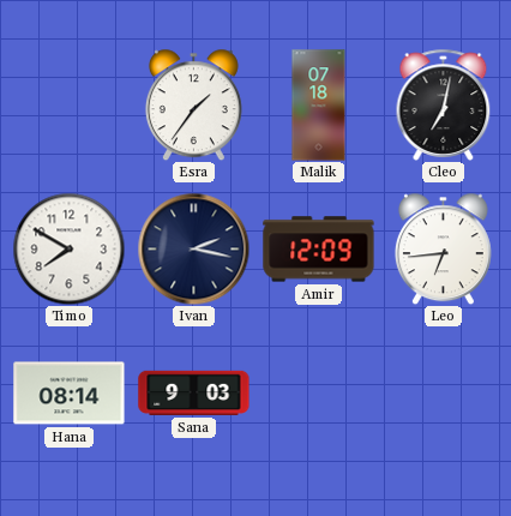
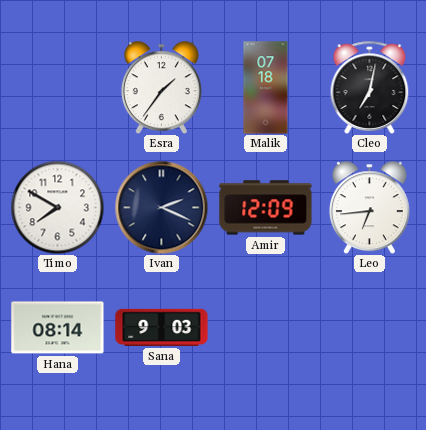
Ivan: 2:17 -> 2:19 (161, 207)
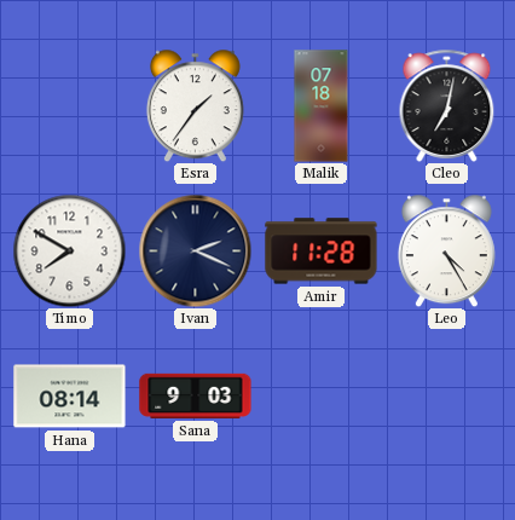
Amir: 12:09 -> 11:28 (322, 252)
Leo: 6:44 -> 4:25 (446, 250)
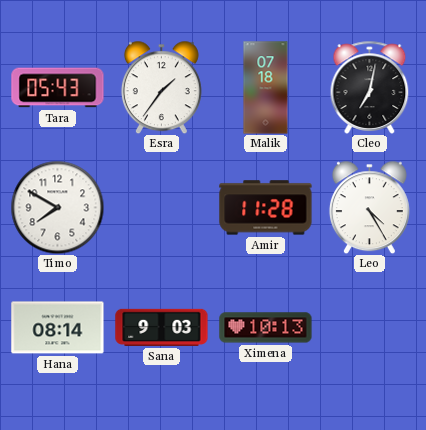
Tara: none -> 05:43 (58, 88)
Ivan: 2:19 -> none (195, 250)
Ximena: none -> 10:13 (266, 328)
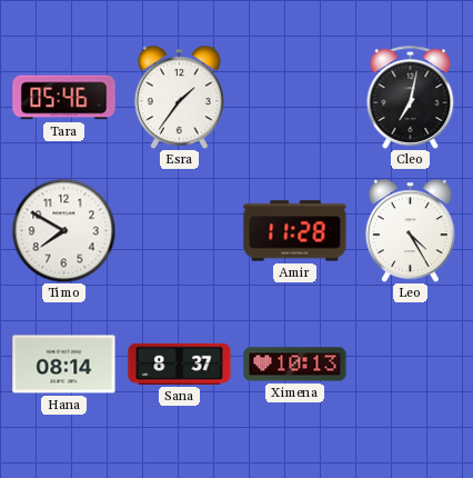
Tara: 05:43 -> 05:46 (64, 98)
Malik: 07:18 -> none (266, 88)
Sana: 9:03 -> 8:37 (180, 364)
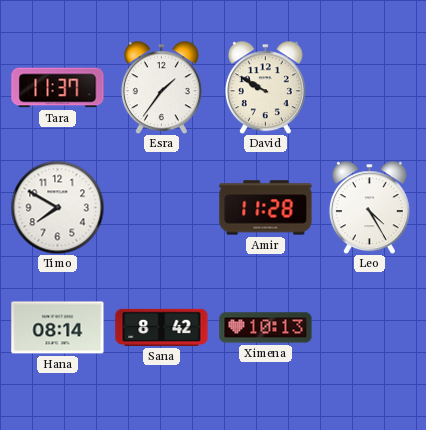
Tara: 05:46 -> 11:37 (58, 88)
David: none -> 9:50 (265, 87)
Cleo: 7:02 -> none (411, 97)
Sana: 8:37 -> 8:42 (162, 327)
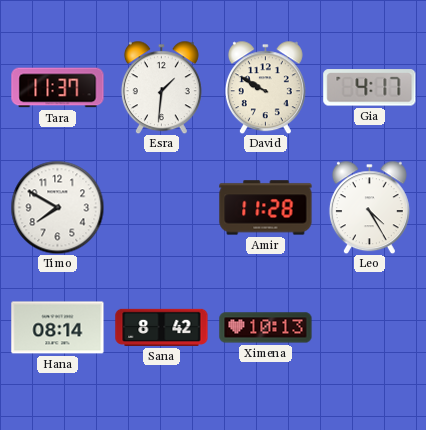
Esra: 1:36 -> 1:31 (161, 87)
Gia: none -> 4:17 (370, 88)
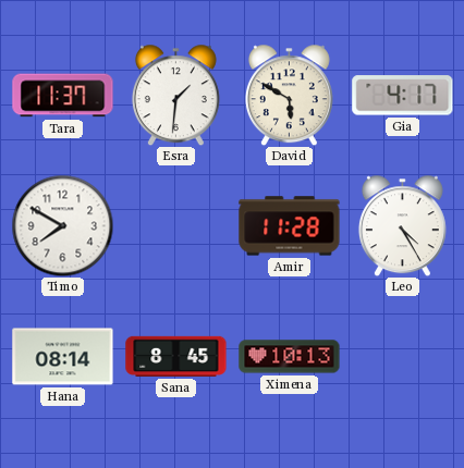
David: 9:50 -> 5:50 (289, 95)
Sana: 8:42 -> 8:45 (176, 356)
